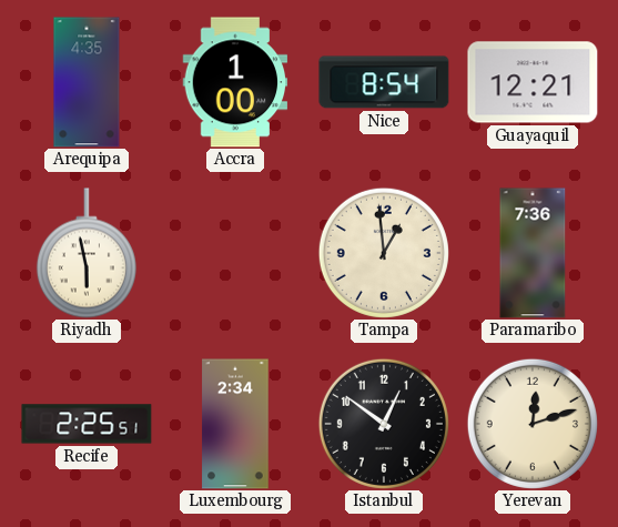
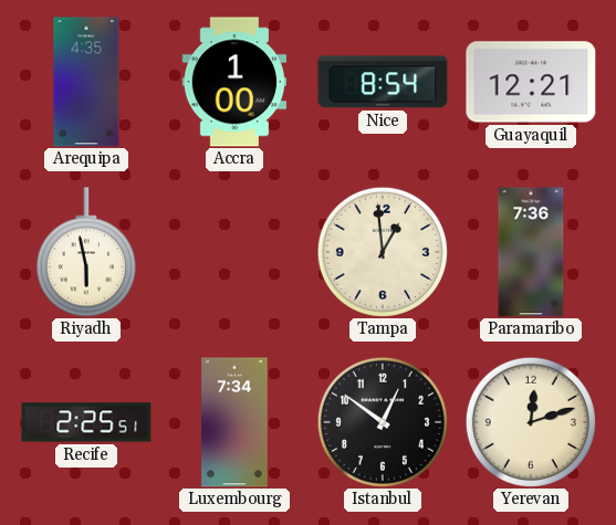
Luxembourg: 2:34 -> 7:34 (234, 422)
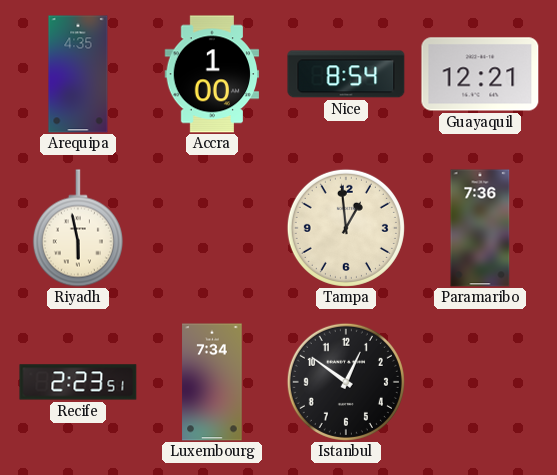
Recife: 2:25 -> 2:23 (78, 382)
Yerevan: 12:12 -> none (531, 422)
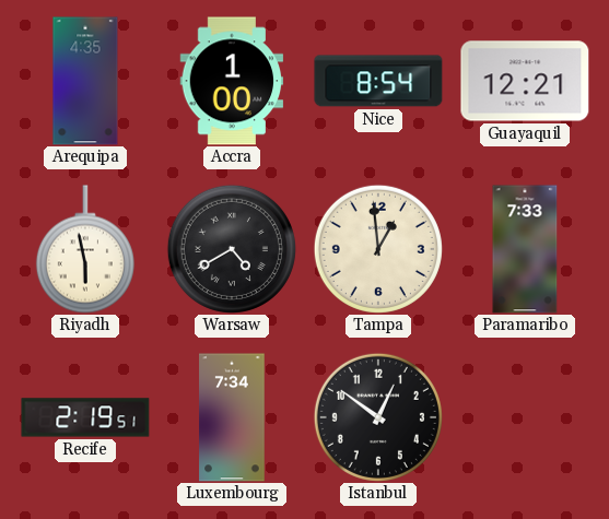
Warsaw: none -> 4:40 (232, 249)
Paramaribo: 7:36 -> 7:33 (525, 249)
Recife: 2:23 -> 2:19 (85, 417)
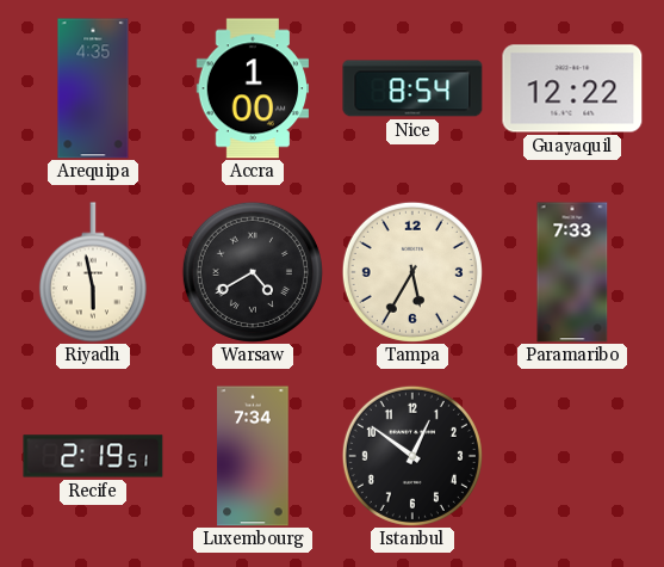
Guayaquil: 12:21 -> 12:22 (572, 88)
Tampa: 12:59 -> 5:35 (412, 272)
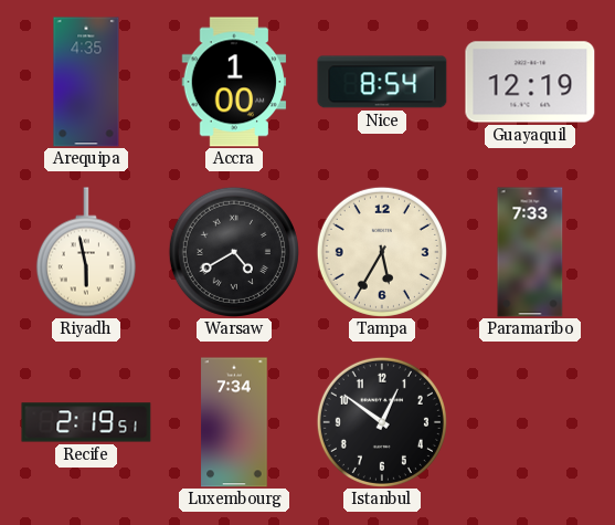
Guayaquil: 12:22 -> 12:19 (530, 82)
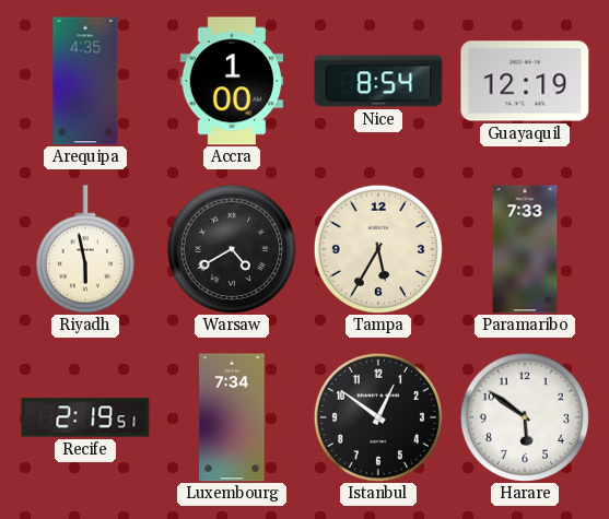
Harare: none -> 5:51 (525, 417)
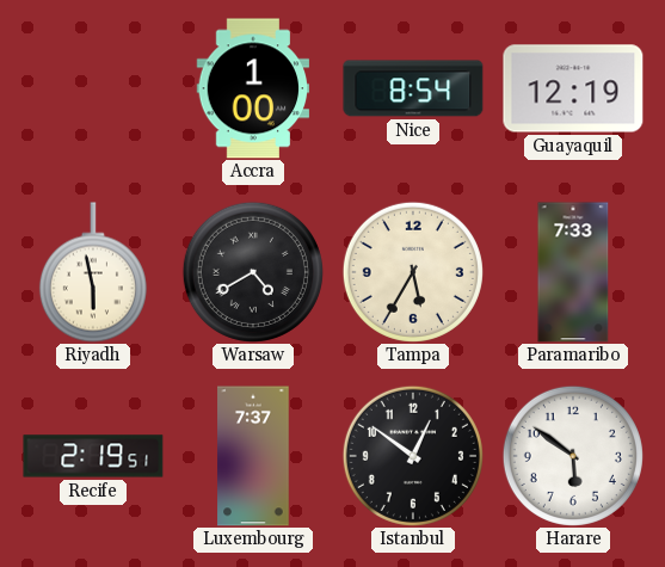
Arequipa: 4:35 -> none (85, 81)
Luxembourg: 7:34 -> 7:37 (253, 456)
